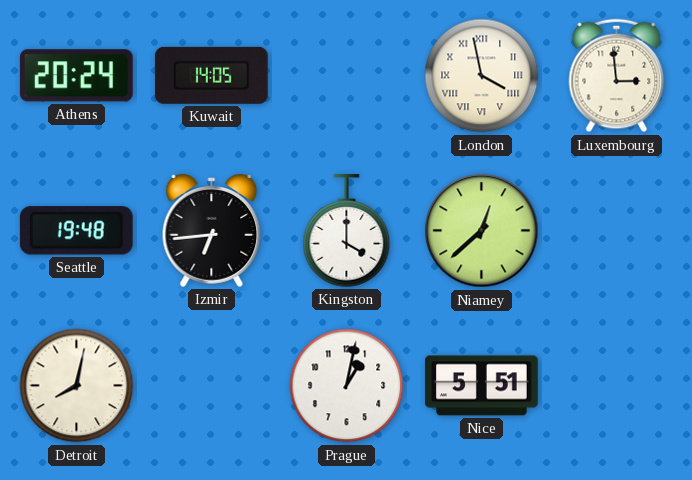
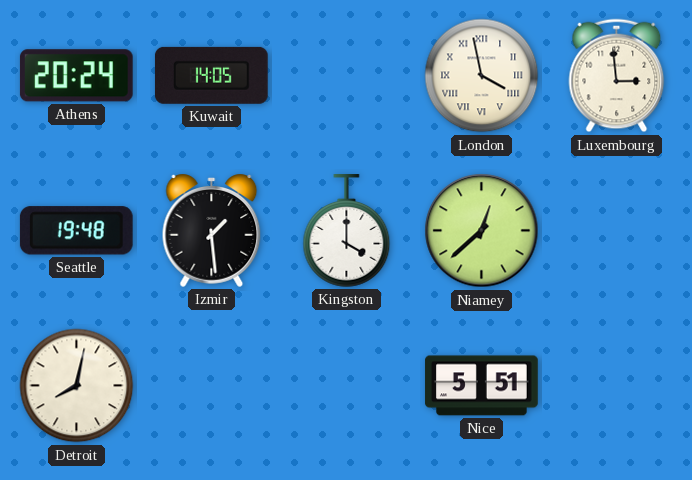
Izmir: 6:44 -> 1:29 (212, 230)
Prague: 1:02 -> none (347, 386)
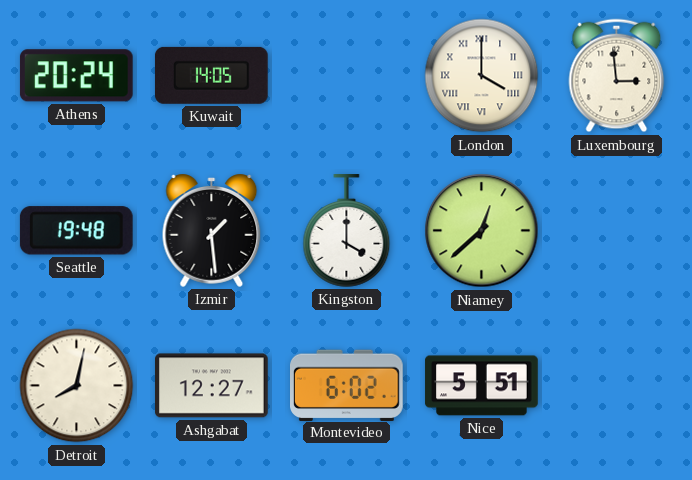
London: 3:58 -> 4:00 (482, 76)
Ashgabat: none -> 12:27 (212, 386)
Montevideo: none -> 6:02 (347, 385)
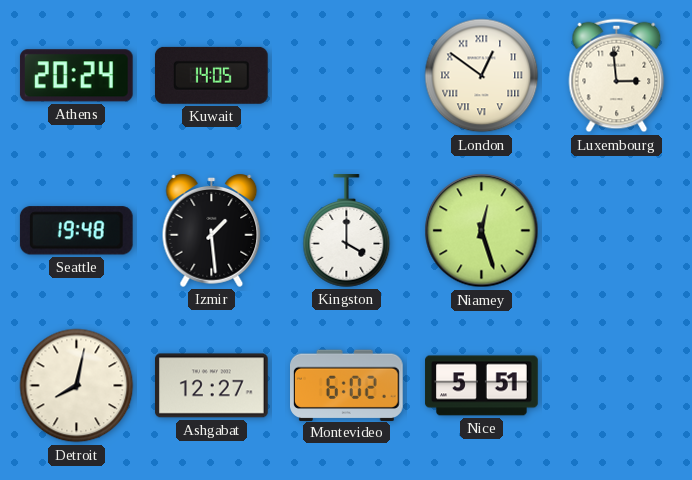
London: 4:00 -> 12:51 (482, 76)
Niamey: 12:38 -> 12:27 (482, 231)
